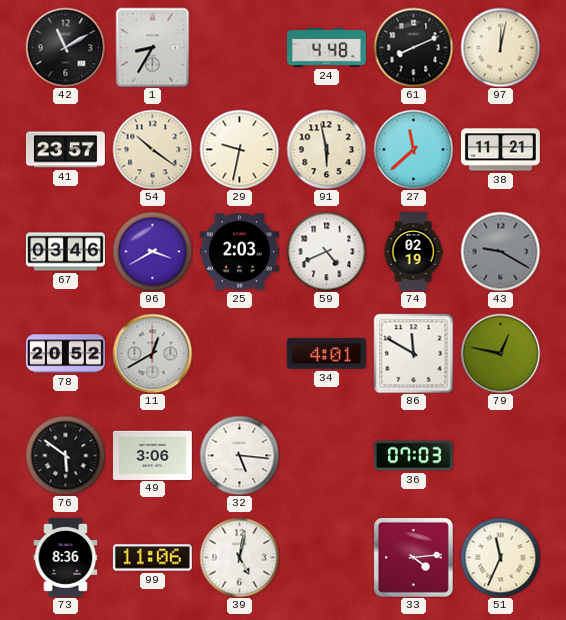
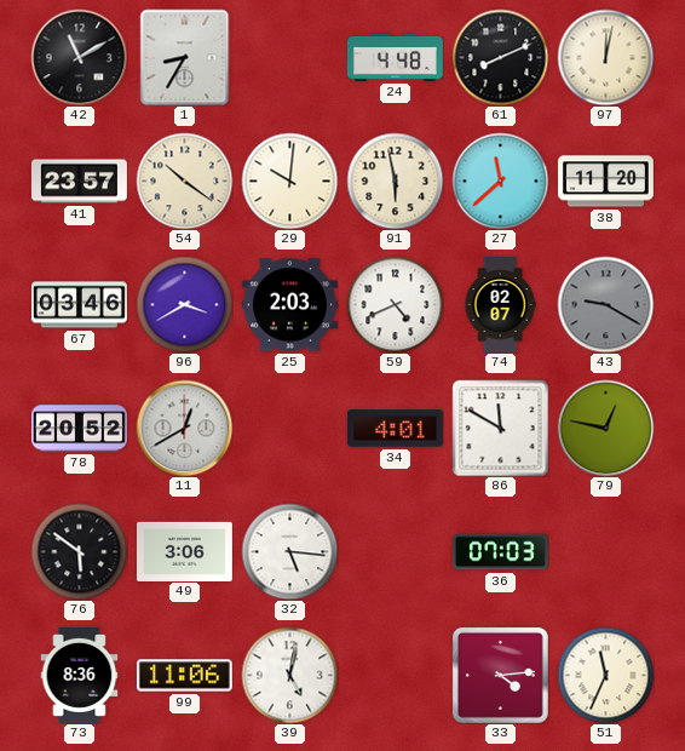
29: 9:32 -> 10:01 (289, 180)
38: 11:21 -> 11:20 (605, 182)
74: 02:19 -> 02:07 (500, 305)
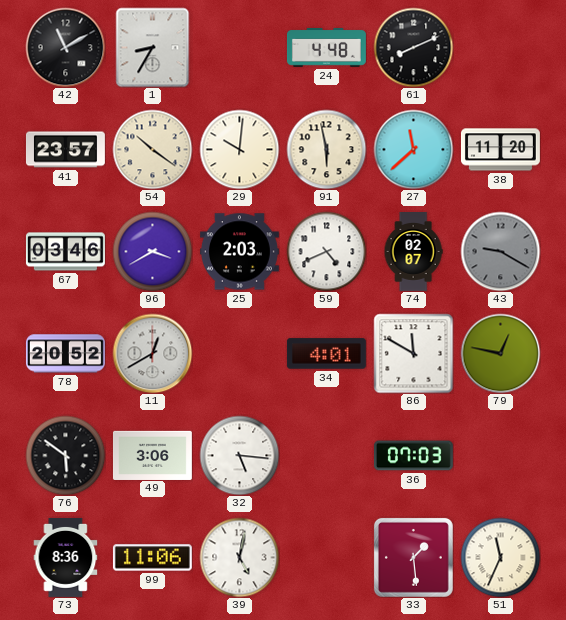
97: 12:02 -> none (605, 57)
33: 4:14 -> 1:29 (413, 557)
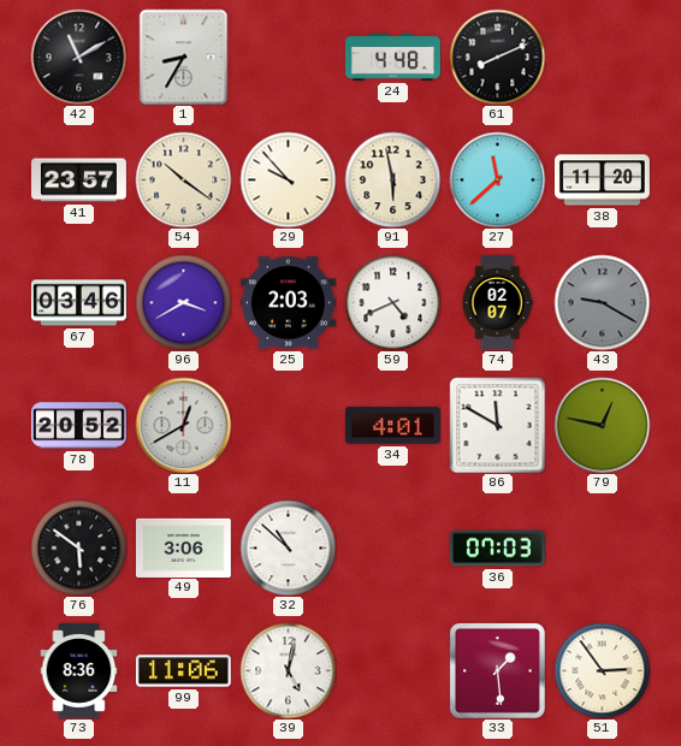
29: 10:01 -> 9:53 (288, 179)
32: 5:16 -> 10:52 (288, 547)
51: 11:34 -> 2:54 (602, 670)
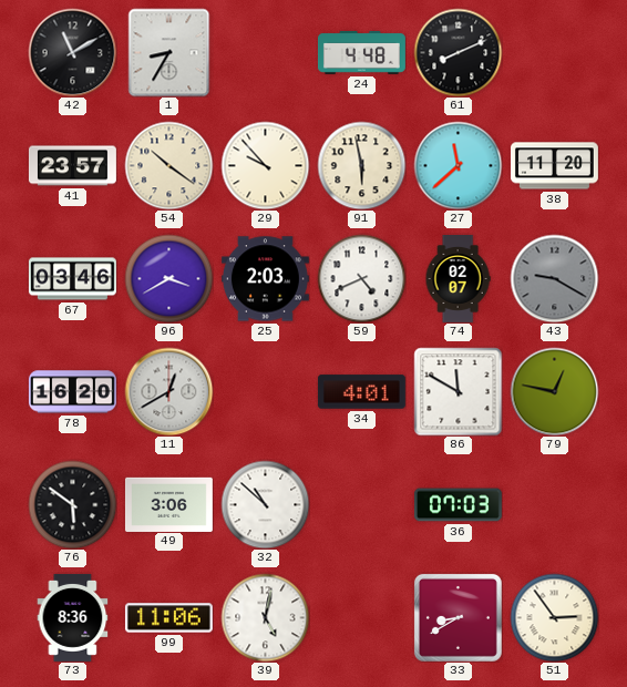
78: 20:52 -> 16:20 (72, 392)
33: 1:29 -> 8:40 (458, 617)
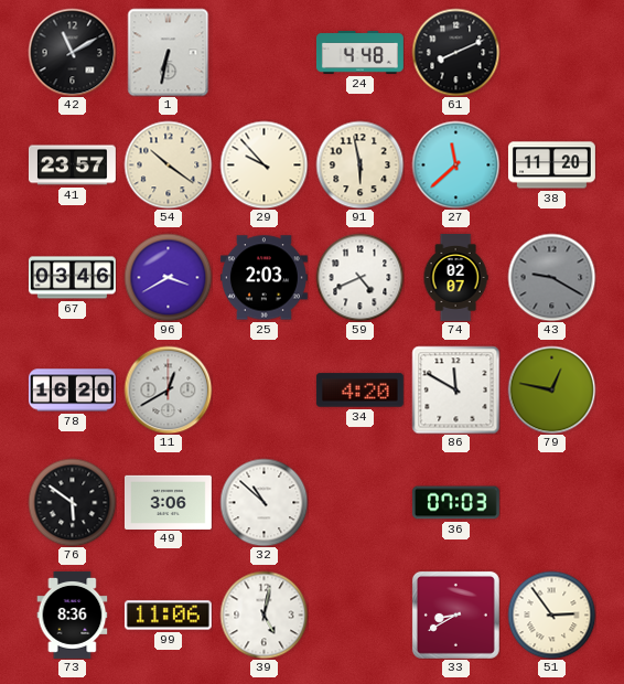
1: 8:35 -> 6:32 (169, 52)
34: 4:01 -> 4:20 (359, 391)
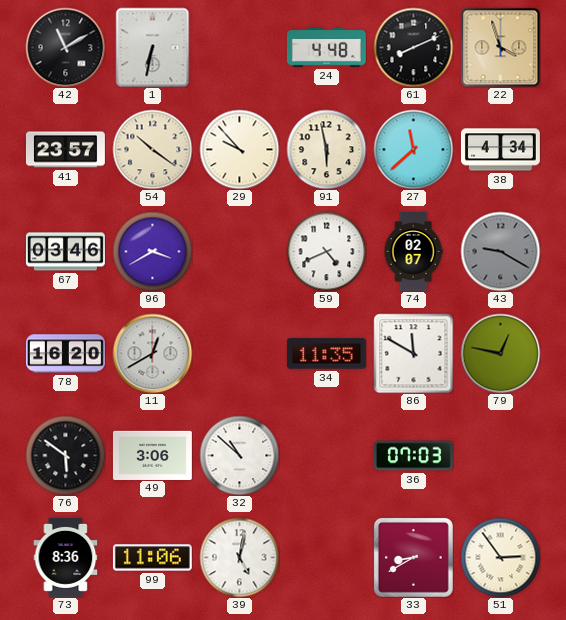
22: none -> 3:57 (500, 47)
38: 11:20 -> 4:34 (500, 150)
25: 2:03 -> none (263, 278)
34: 4:20 -> 11:35 (326, 354)
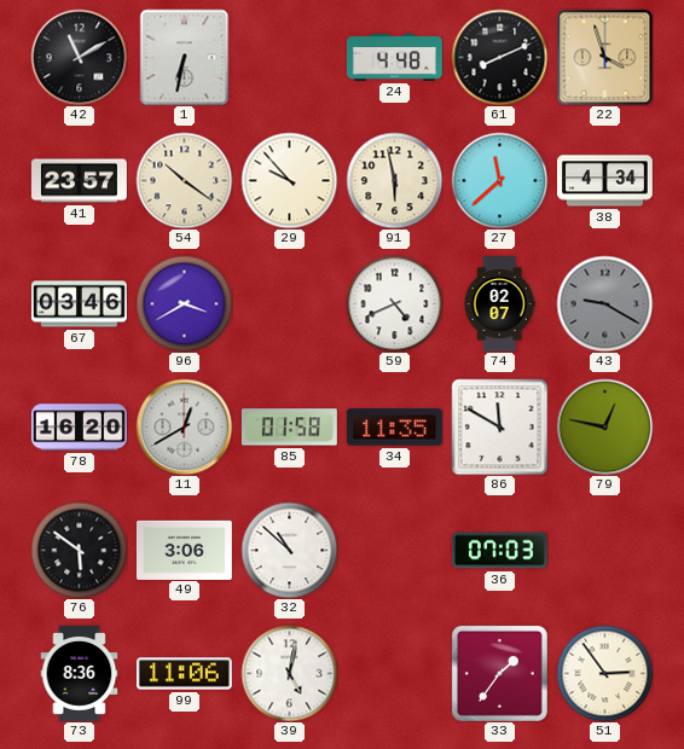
85: none -> 01:58 (289, 428)
33: 8:40 -> 1:36 (499, 673)
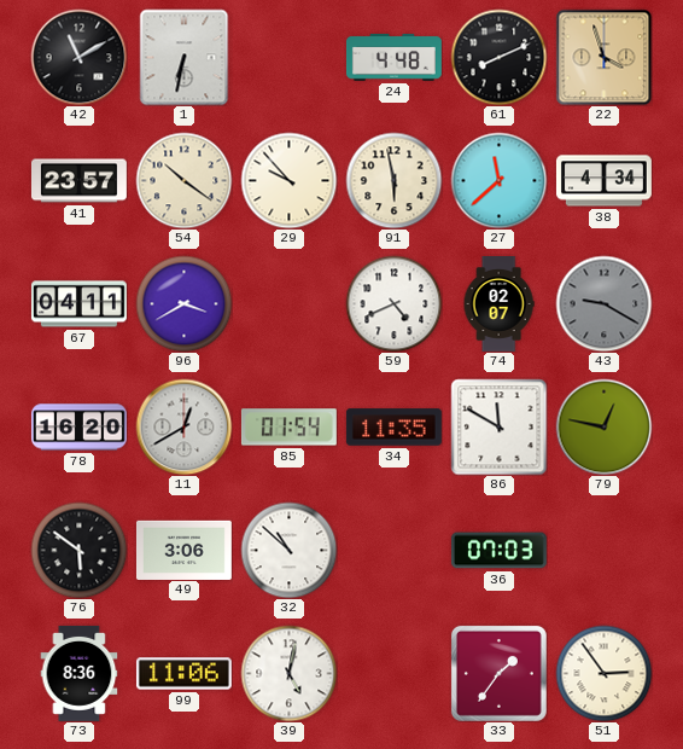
67: 03:46 -> 04:11 (78, 304)
85: 01:58 -> 01:54 (288, 428)
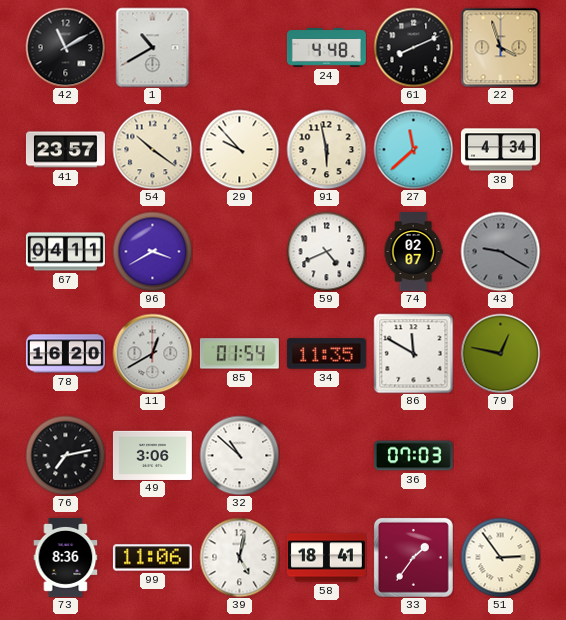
1: 6:32 -> 10:40 (153, 47)
76: 5:51 -> 7:13 (65, 455)
58: none -> 18:41 (326, 558)
